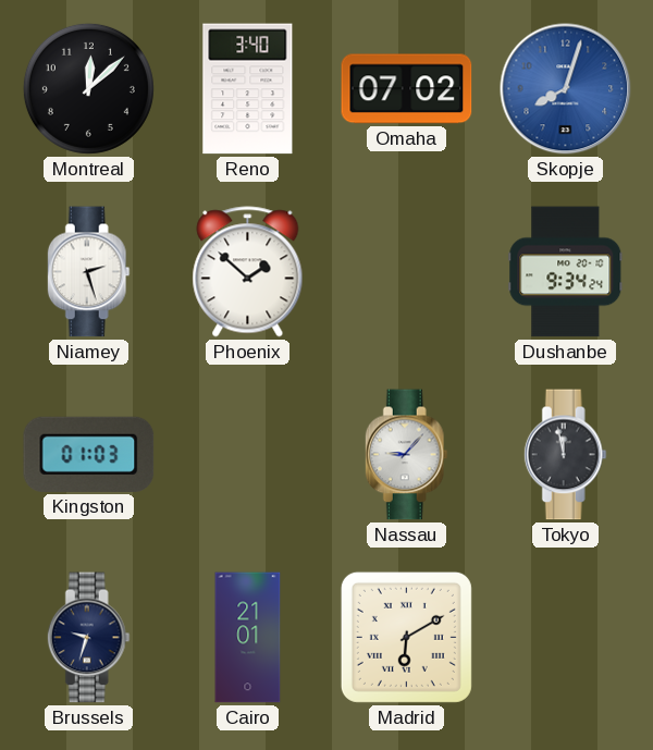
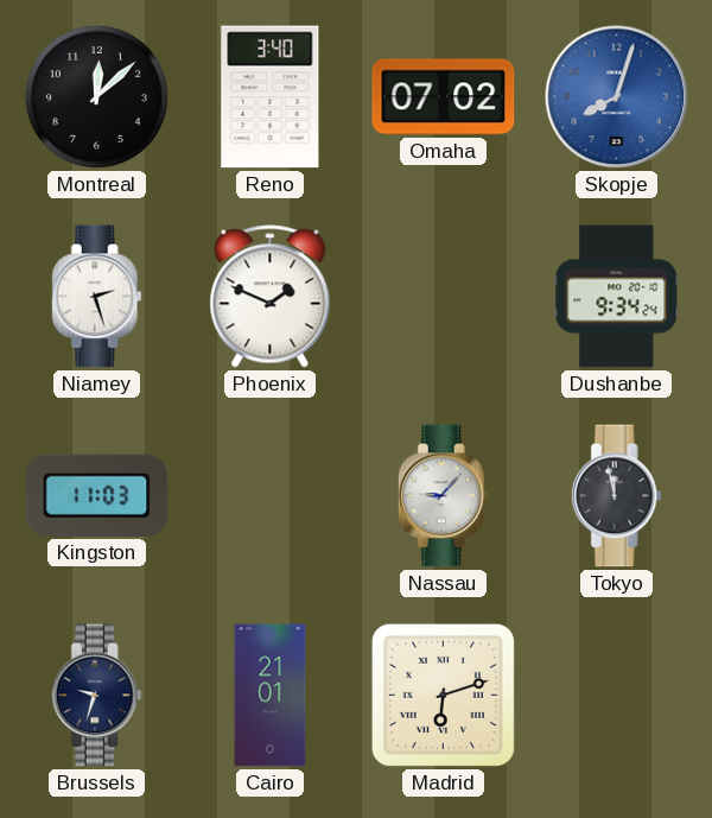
Phoenix: 1:52 -> 1:49 (271, 297)
Kingston: 01:03 -> 11:03 (97, 495)
Madrid: 6:10 -> 6:12 (443, 695)
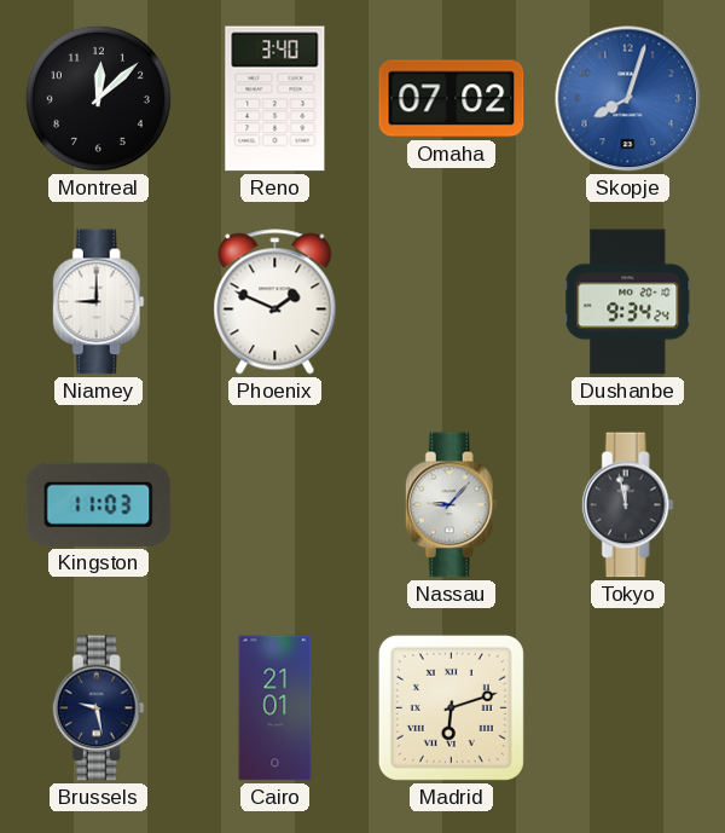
Niamey: 2:27 -> 9:00 (98, 302)
Brussels: 9:33 -> 9:28 (98, 708)
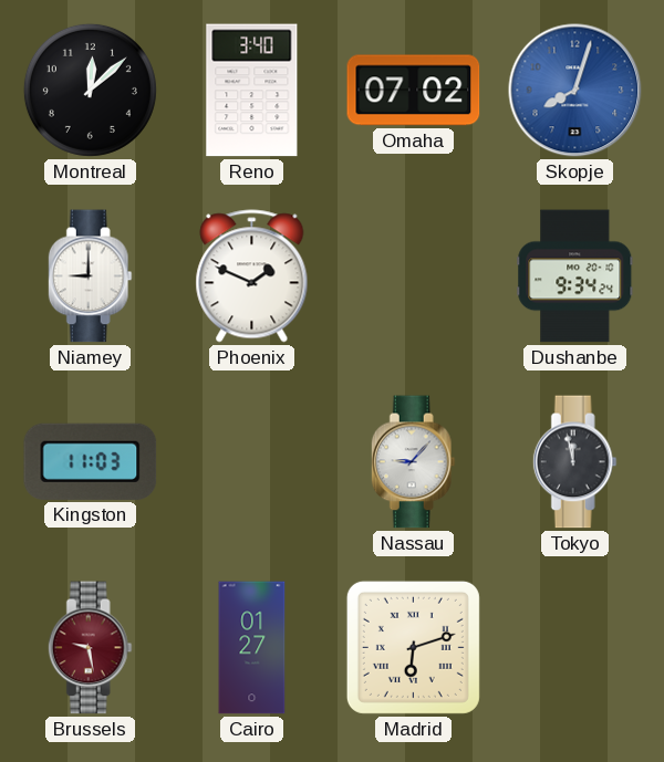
Brussels dial: navy -> burgundy (90, 648)
Cairo: 21:01 -> 01:27 (252, 648)
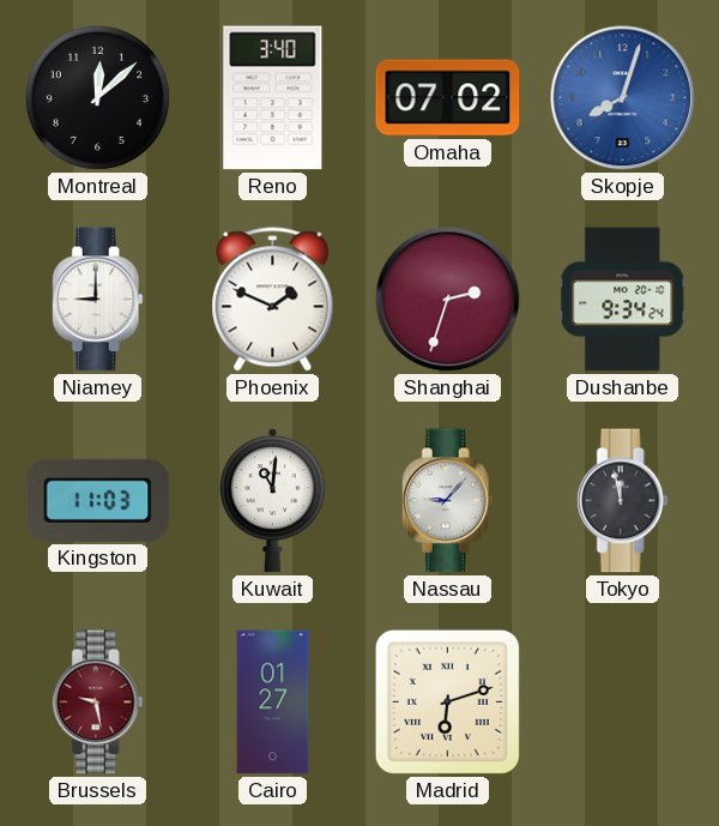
Shanghai: none -> 2:33 (448, 300)
Kuwait: none -> 11:01 (272, 501)
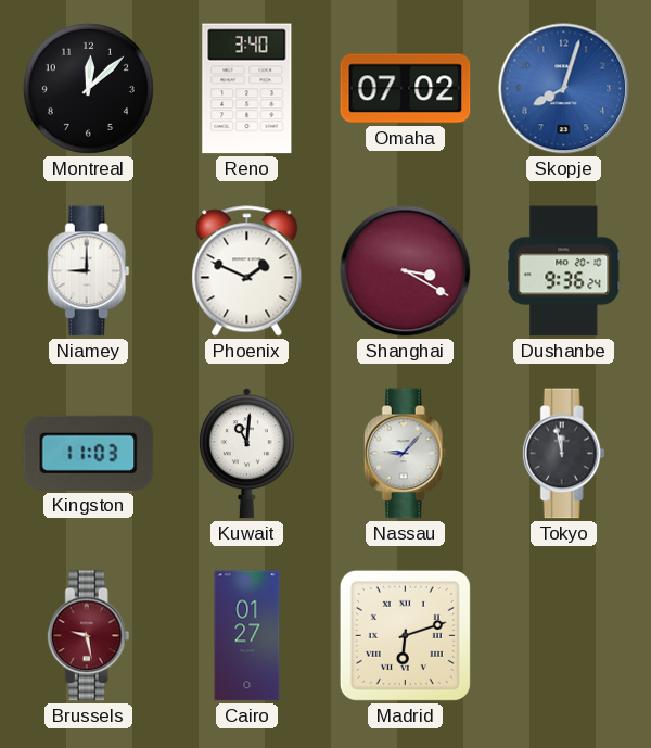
Shanghai: 2:33 -> 3:20 (406, 271)
Dushanbe: 9:34 -> 9:36 (564, 271)
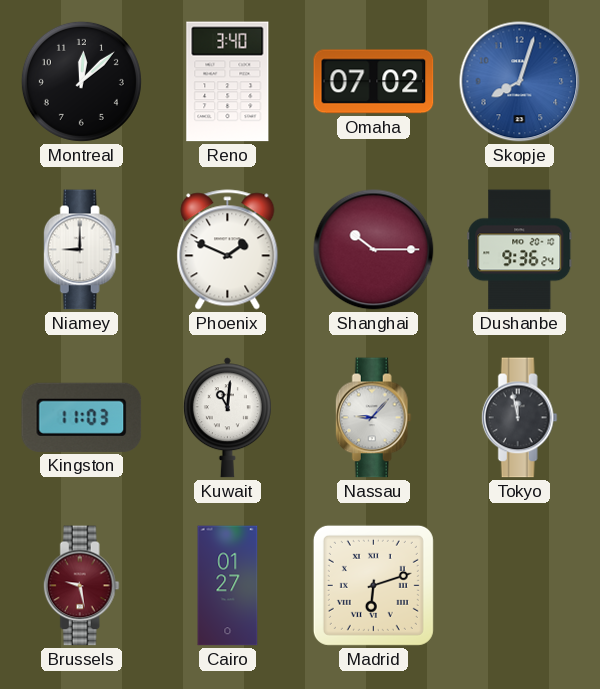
Shanghai: 3:20 -> 10:15 (374, 250)
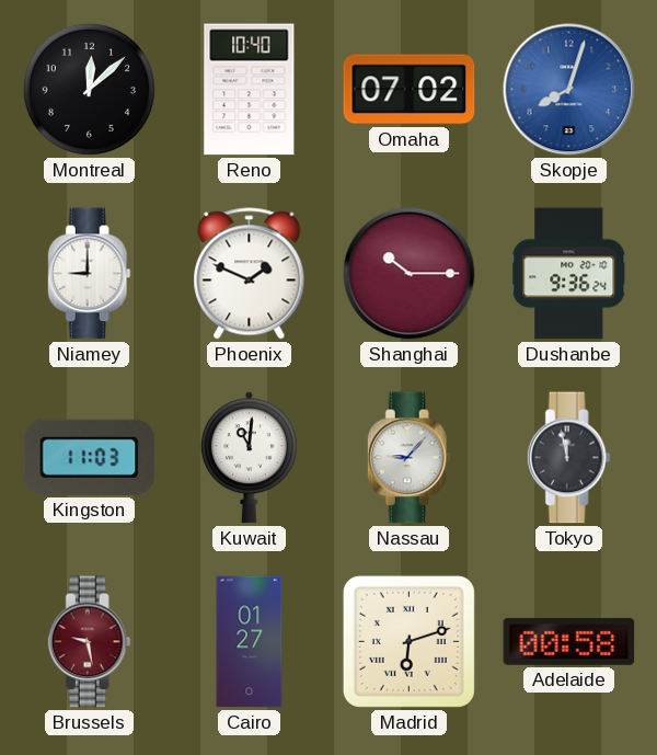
Reno: 3:40 -> 10:40 (250, 90)
Adelaide: none -> 00:58 (569, 641)
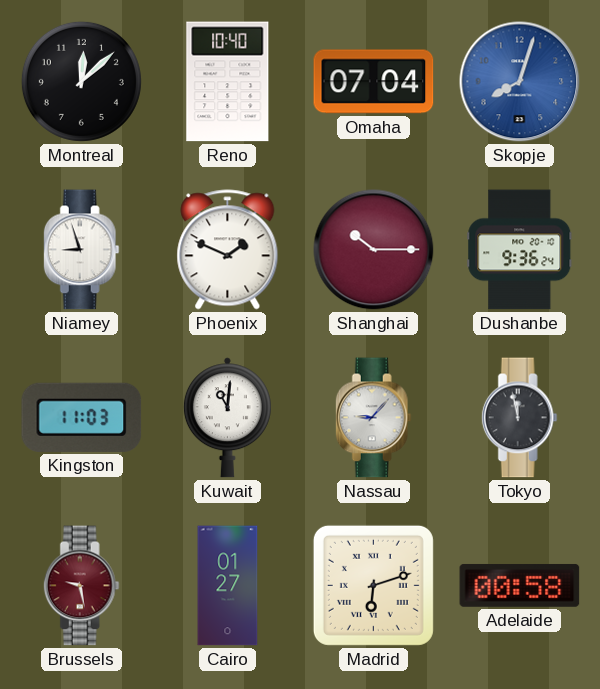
Omaha: 07:02 -> 07:04 (374, 82)
Niamey: 9:00 -> 8:57 (81, 250)
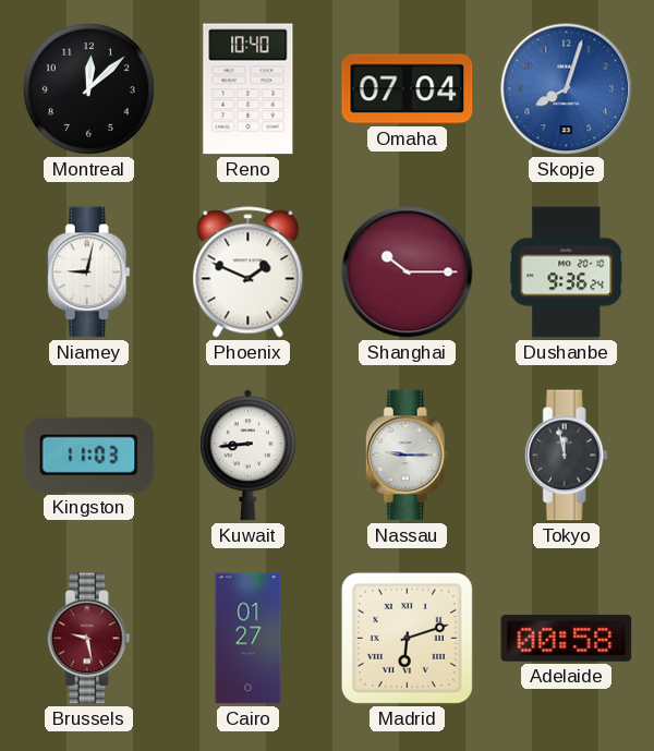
Niamey: 8:57 -> 9:02 (88, 272)
Kuwait: 11:01 -> 8:44 (247, 456)
Nassau: 9:07 -> 9:15 (407, 456)
